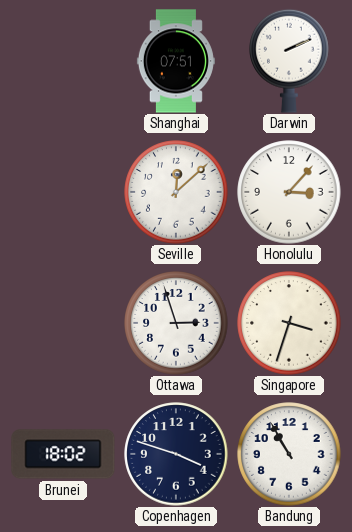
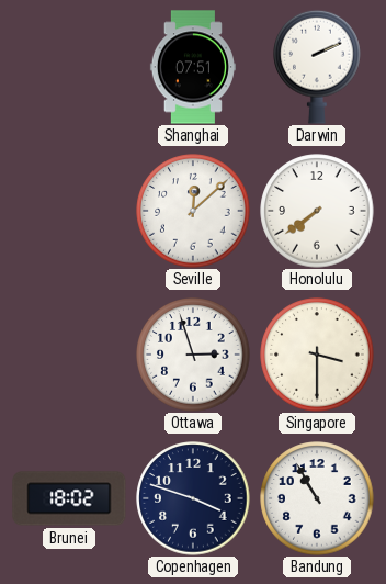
Honolulu: 3:07 -> 7:39 (317, 211)
Singapore: 3:33 -> 3:30 (317, 355)
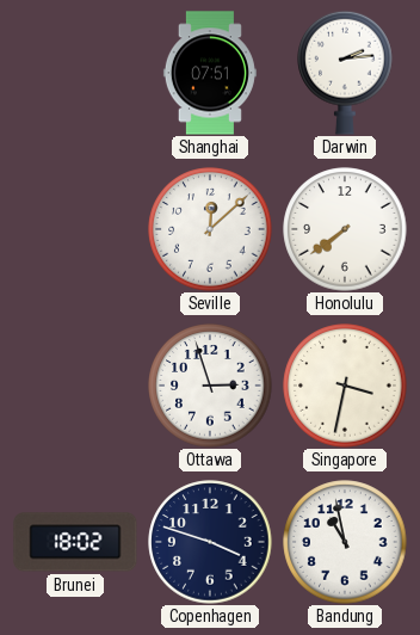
Darwin: 2:11 -> 2:14 (345, 73)
Singapore: 3:30 -> 3:32 (345, 386)
Bandung: 10:55 -> 10:58 (345, 542)
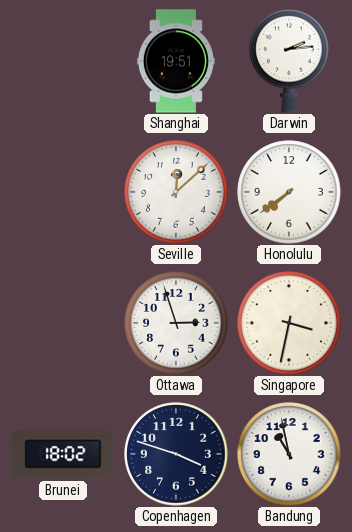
Shanghai: 07:51 -> 19:51 (176, 61)
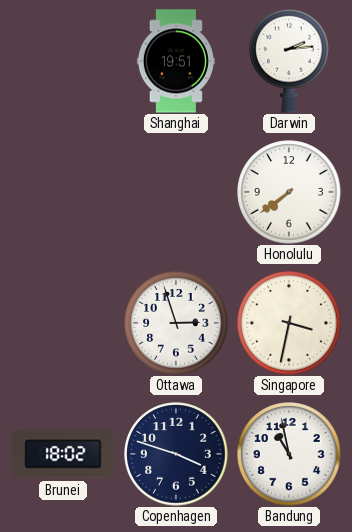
Seville: 12:08 -> none (176, 192)
